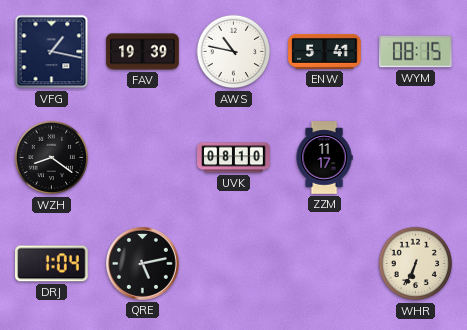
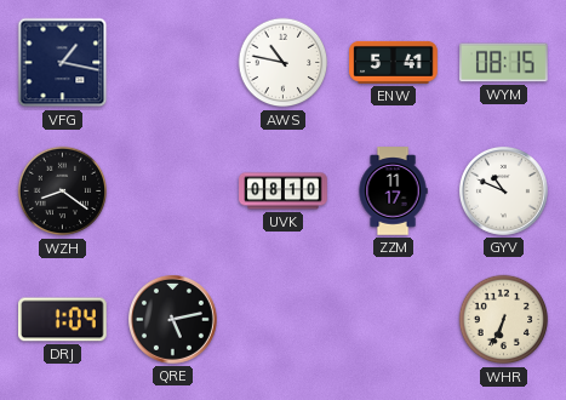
FAV: 19:39 -> none (143, 52)
GYV: none -> 10:49 (503, 190)
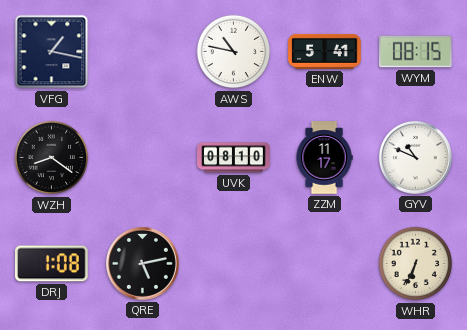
DRJ: 1:04 -> 1:08 (52, 264)
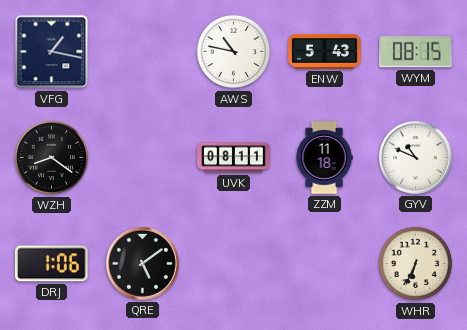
ENW: 5:41 -> 5:43 (325, 51)
UVK: 08:10 -> 08:11 (234, 158)
ZZM: 11:17 -> 11:18 (324, 158)
DRJ: 1:08 -> 1:06 (52, 264)
QRE: 5:13 -> 5:09 (142, 263)
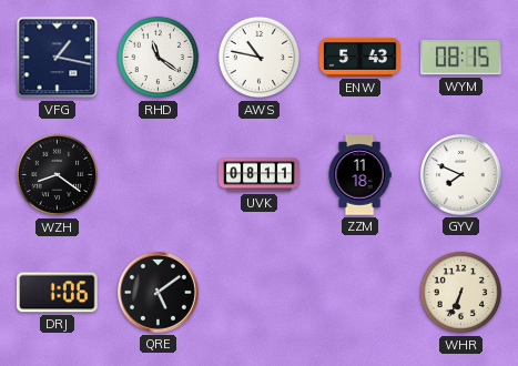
RHD: none -> 11:21 (159, 58)
GYV: 10:49 -> 7:49 (460, 174)
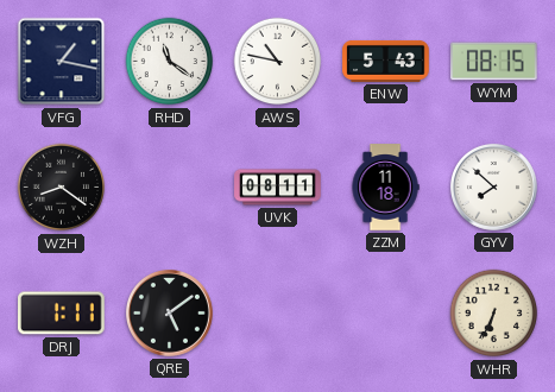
GYV: 7:49 -> 7:52 (493, 186)
DRJ: 1:06 -> 1:11 (62, 314)
